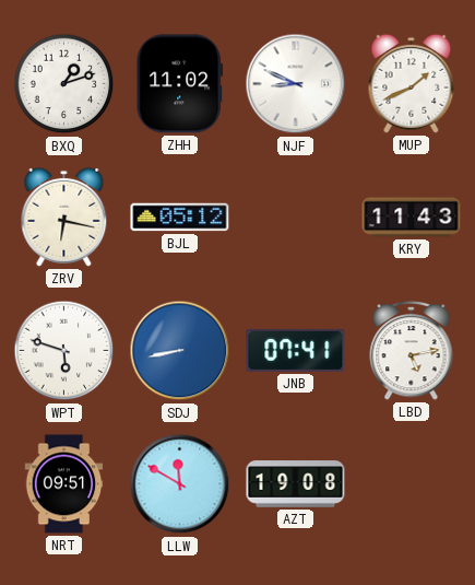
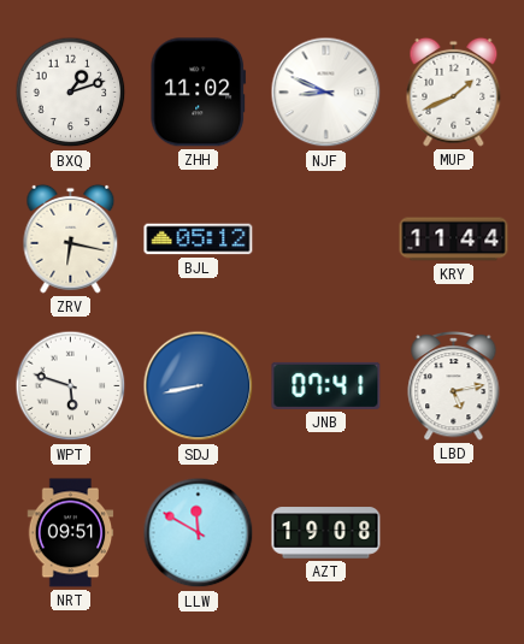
KRY: 11:43 -> 11:44 (454, 240)
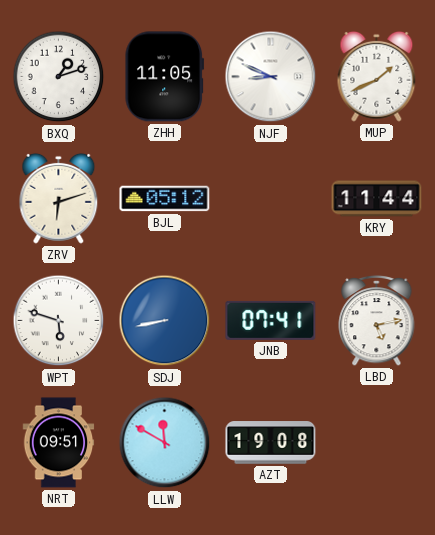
ZHH: 11:02 -> 11:05 (165, 77)
ZRV: 6:17 -> 6:12 (59, 198)
